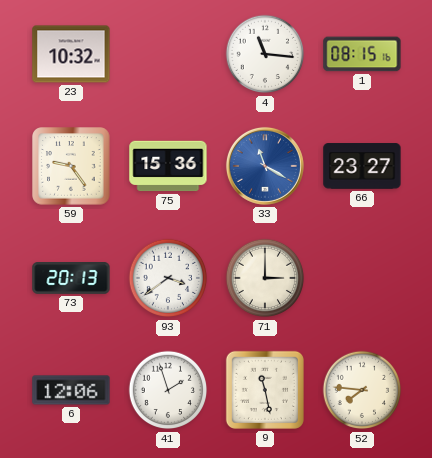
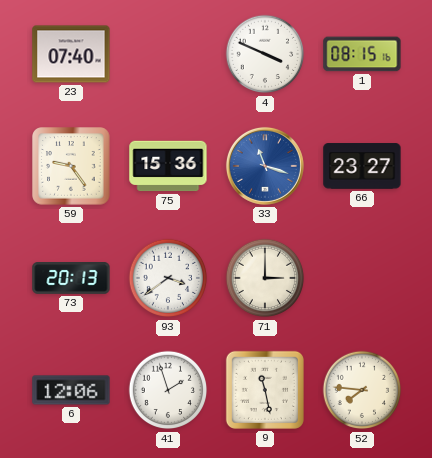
23: 10:32 -> 07:40 (71, 54)
4: 11:16 -> 3:49 (265, 54)
33: 11:20 -> 11:18 (265, 166)
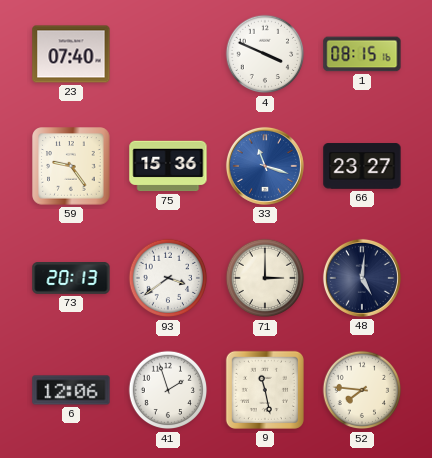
48: none -> 5:01 (362, 278)
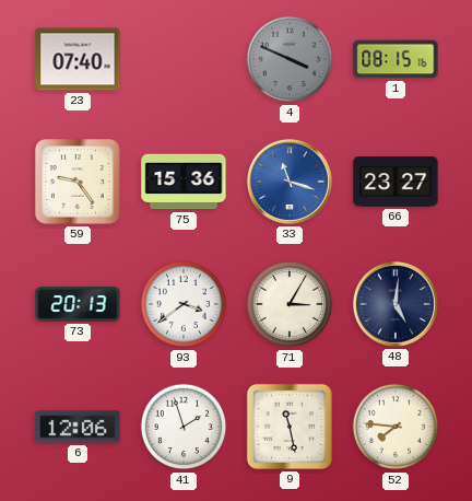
4 dial: white -> grey (290, 59)
71: 3:00 -> 3:05 (290, 304)
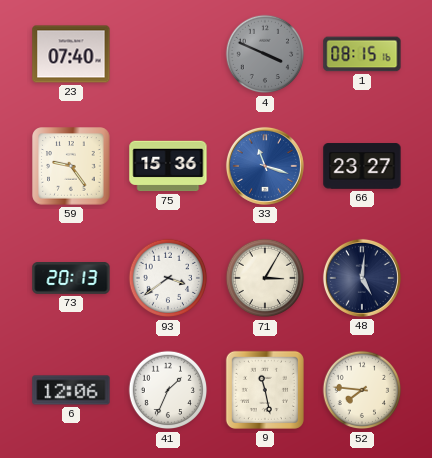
41: 1:57 -> 1:34 (168, 390)
